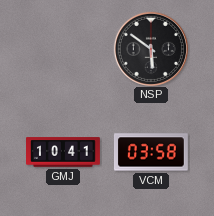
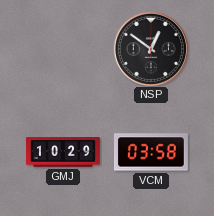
NSP: 5:51 -> 12:51 (150, 48)
GMJ: 10:41 -> 10:29 (64, 152)
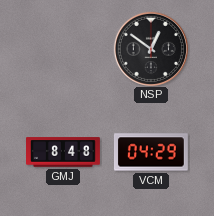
GMJ: 10:29 -> 8:48 (64, 152)
VCM: 03:58 -> 04:29 (151, 152)
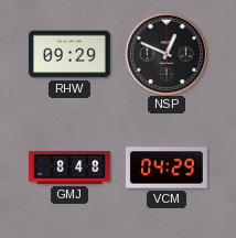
RHW: none -> 09:29 (69, 54)
NSP: 12:51 -> 12:49 (165, 53)
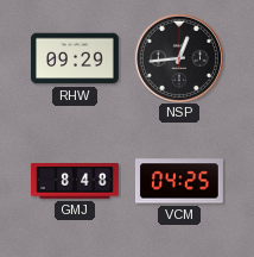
NSP: 12:49 -> 12:44 (178, 57)
VCM: 04:29 -> 04:25 (179, 181)
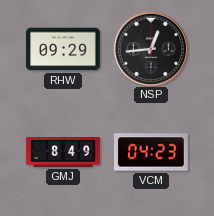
GMJ: 8:48 -> 8:49 (64, 152)
VCM: 04:25 -> 04:23 (151, 152)
